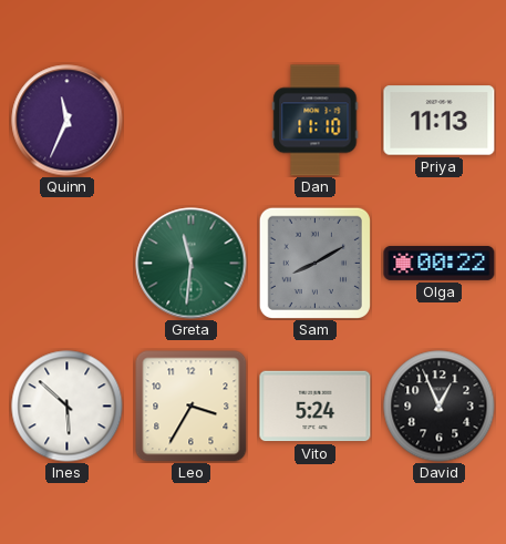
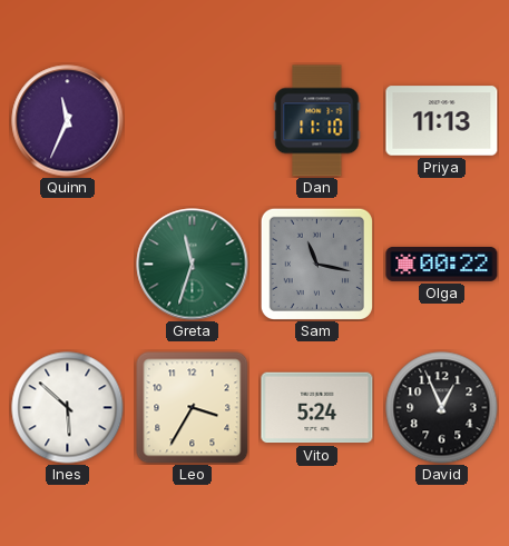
Greta: 11:31 -> 11:33 (193, 265)
Sam: 8:10 -> 11:17 (316, 264)
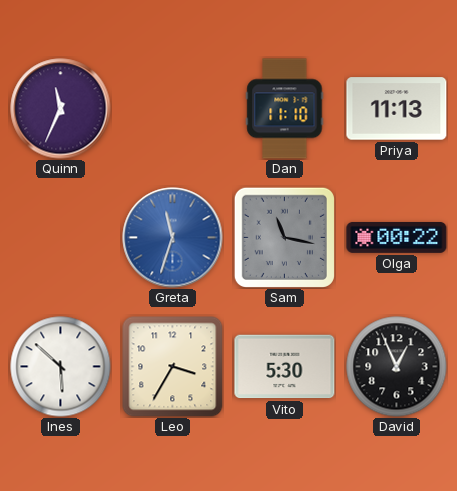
Greta dial: green -> blue (173, 238)
Vito: 5:24 -> 5:30 (285, 367)
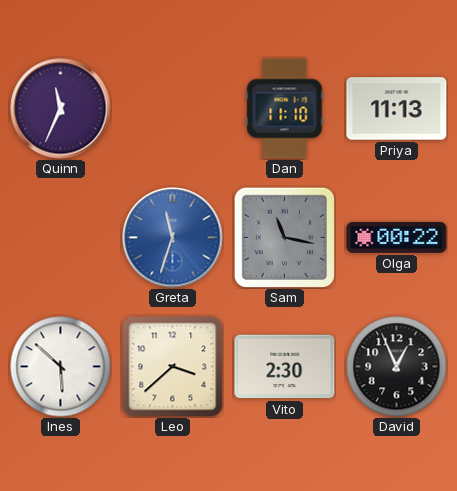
Leo: 3:35 -> 3:38 (172, 366)
Vito: 5:30 -> 2:30 (285, 367)
